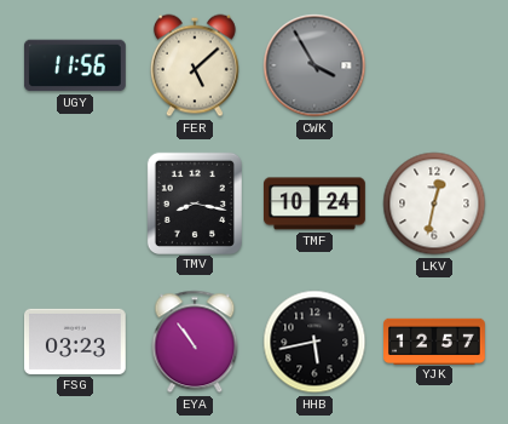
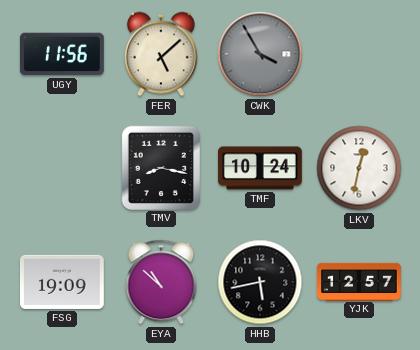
FSG: 03:23 -> 19:09 (62, 282)
EYA: 10:54 -> 10:52 (161, 282)
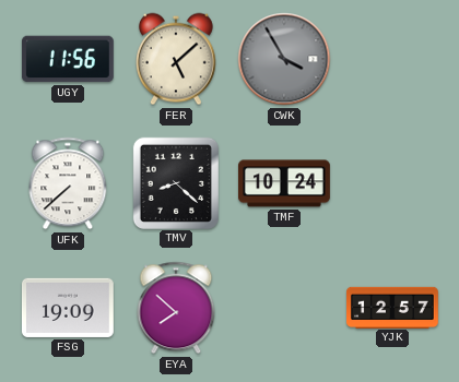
UFK: none -> 7:38 (68, 183)
TMV: 8:17 -> 8:22 (176, 182)
LKV: 12:32 -> none (359, 168)
EYA: 10:52 -> 7:52 (176, 308)
HHB: 5:43 -> none (260, 282)
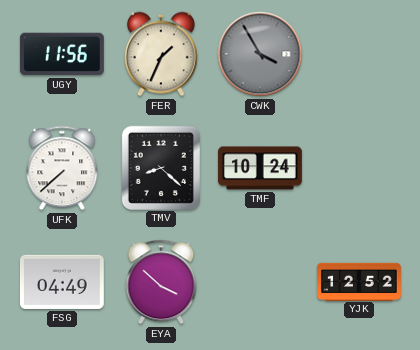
FER: 5:08 -> 1:34 (161, 54)
FSG: 19:09 -> 04:49 (62, 282)
EYA: 7:52 -> 3:52 (161, 282)
YJK: 12:57 -> 12:52 (360, 281)
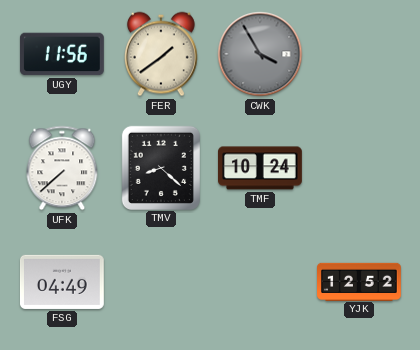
FER: 1:34 -> 1:39 (161, 54)
EYA: 3:52 -> none (161, 282)
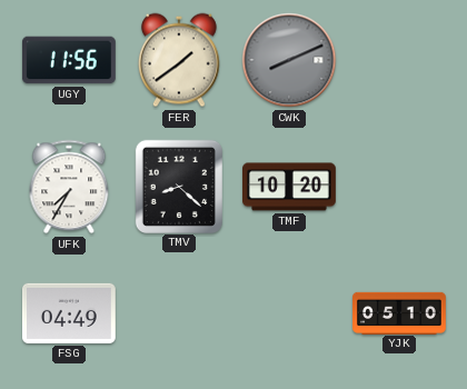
CWK: 3:55 -> 8:11 (289, 60)
UFK: 7:38 -> 7:35 (69, 187)
TMF: 10:24 -> 10:20 (290, 187)
YJK: 12:52 -> 05:10 (400, 312)
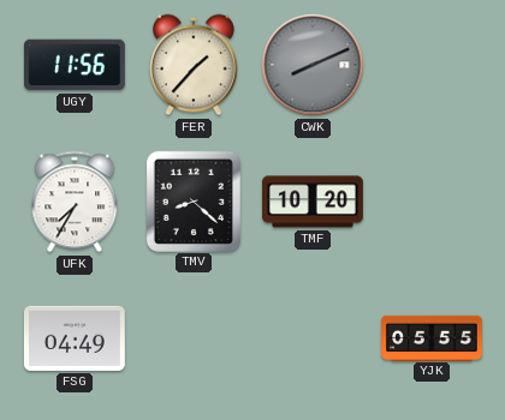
FER: 1:39 -> 1:37 (194, 65)
YJK: 05:10 -> 05:55 (433, 337)
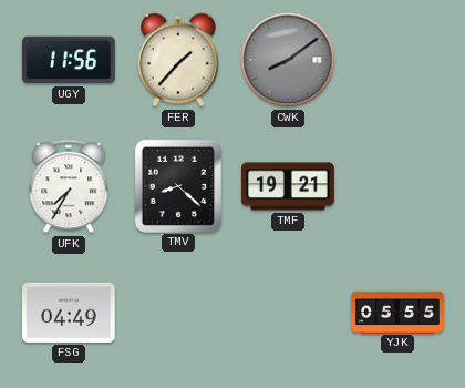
CWK: 8:11 -> 8:09 (288, 60)
TMF: 10:20 -> 19:21 (289, 186)
